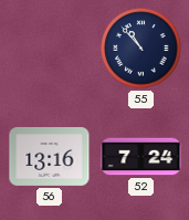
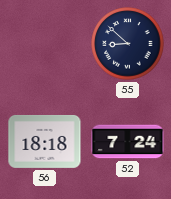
55: 10:53 -> 8:52 (128, 44)
56: 13:16 -> 18:18 (45, 141)
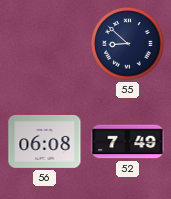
56: 18:18 -> 06:08 (45, 141)
52: 7:24 -> 7:49 (128, 142)
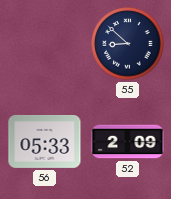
56: 06:08 -> 05:33 (45, 141)
52: 7:49 -> 2:09 (128, 142)
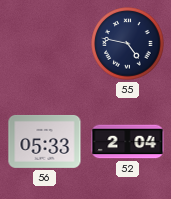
55: 8:52 -> 4:47 (128, 44)
52: 2:09 -> 2:04 (128, 142)
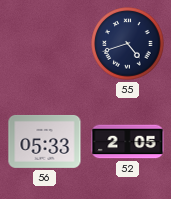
55: 4:47 -> 4:42 (128, 44)
52: 2:04 -> 2:05 (128, 142)
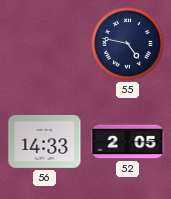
55: 4:42 -> 4:47 (128, 44)
56: 05:33 -> 14:33 (45, 141)
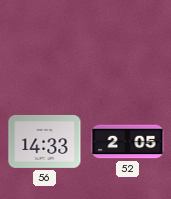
55: 4:47 -> none (128, 44)
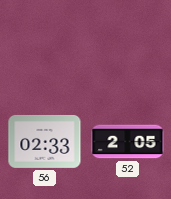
56: 14:33 -> 02:33 (45, 141)
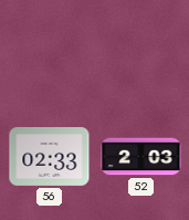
52: 2:05 -> 2:03 (141, 157)
